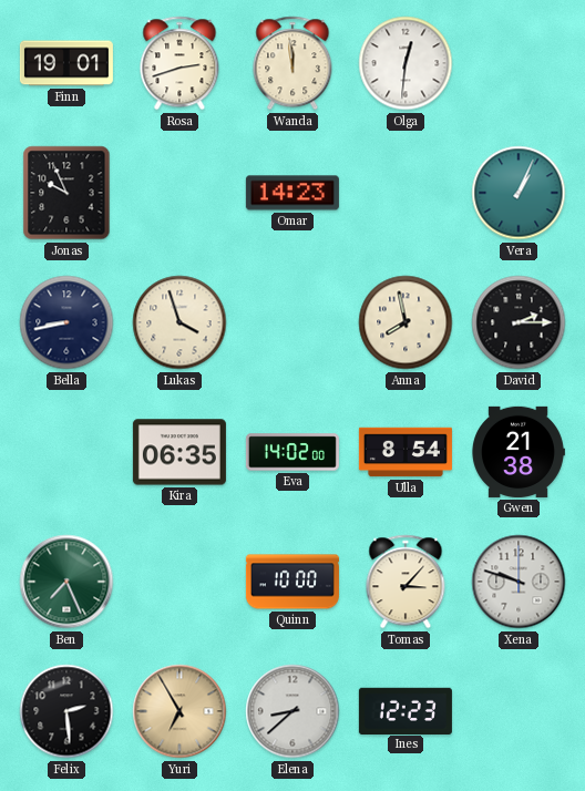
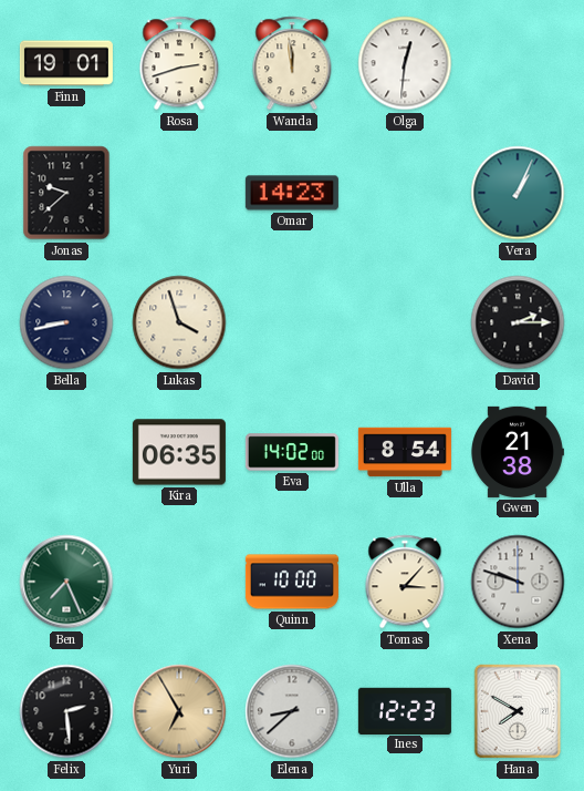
Jonas: 9:56 -> 9:38 (66, 193)
Anna: 7:58 -> none (406, 322)
Hana: none -> 7:50 (518, 711)
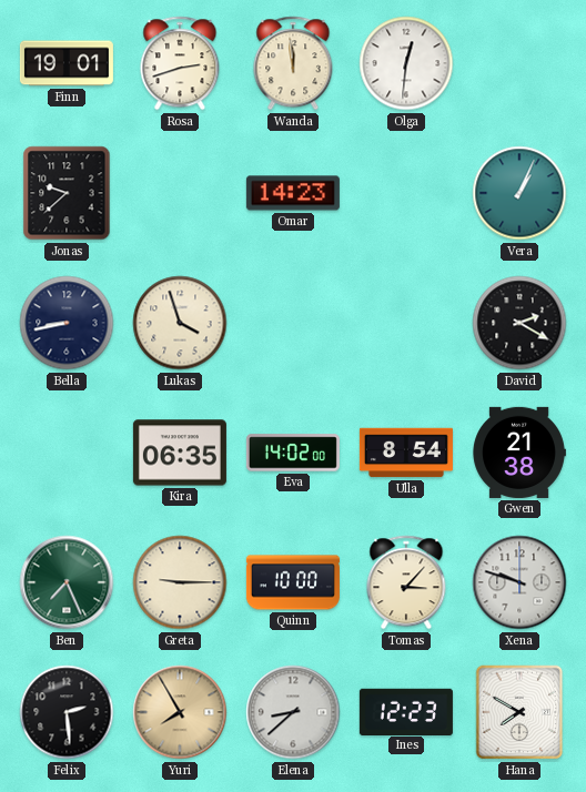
David: 2:15 -> 2:20 (519, 323)
Greta: none -> 9:15 (180, 582)
Yuri: 6:55 -> 7:55 (180, 712)
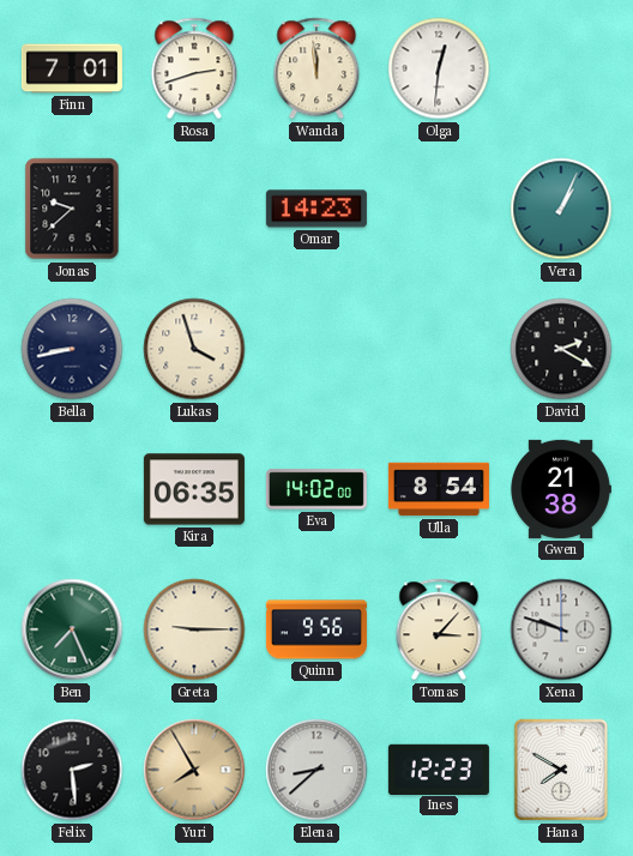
Finn: 19:01 -> 7:01 (72, 68)
Quinn: 10:00 -> 9:56 (316, 629)
